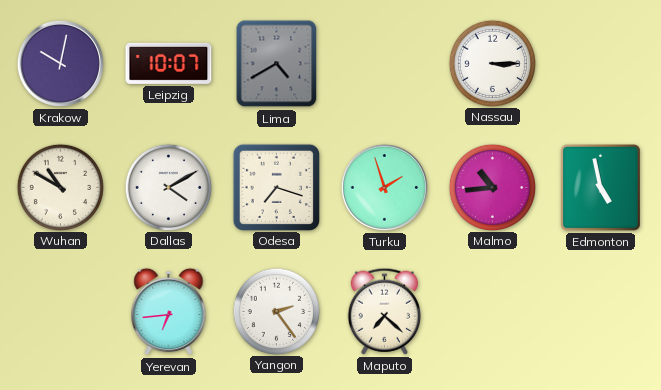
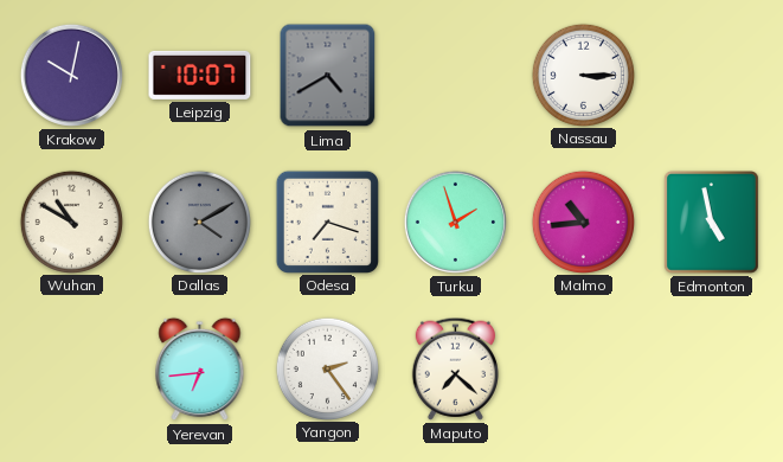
Dallas dial: white -> grey (199, 222)
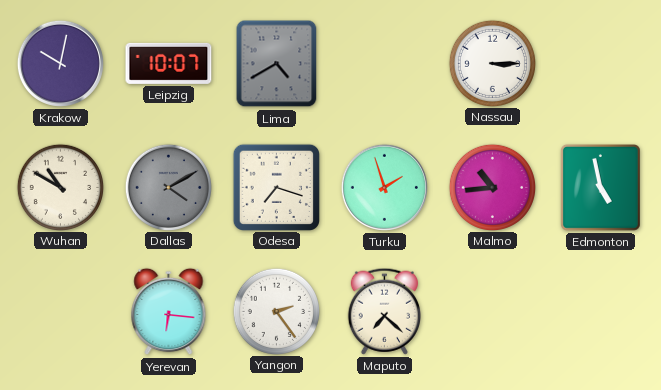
Yerevan: 6:44 -> 6:16 (169, 312)
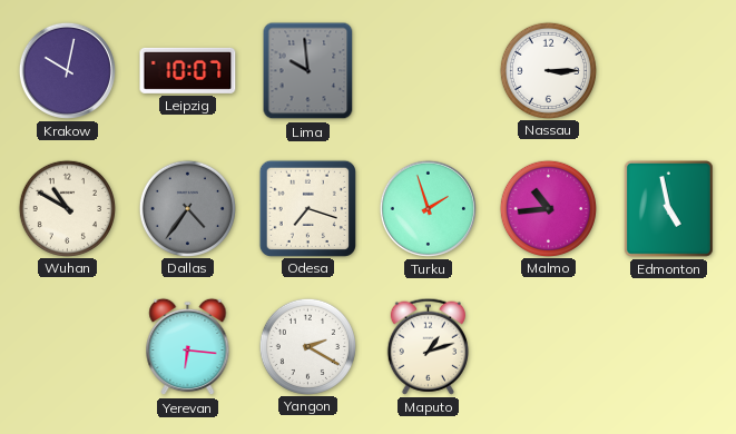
Lima: 4:40 -> 9:59 (308, 71)
Dallas: 4:10 -> 4:36 (187, 208)
Yangon: 2:24 -> 2:20 (307, 346)
Maputo: 7:22 -> 1:12 (428, 346)
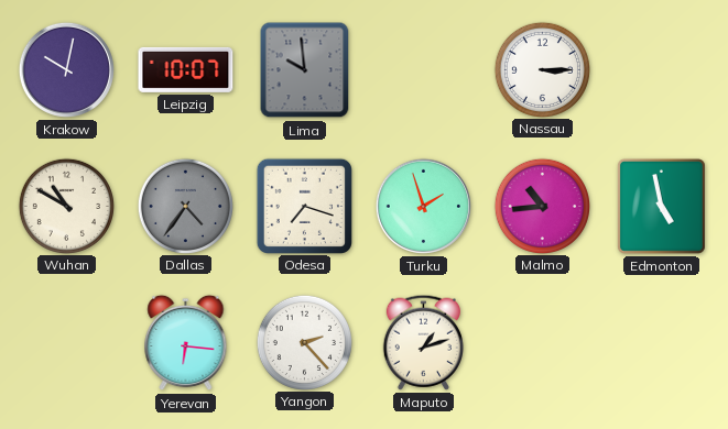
Yangon: 2:20 -> 2:23 (304, 342)
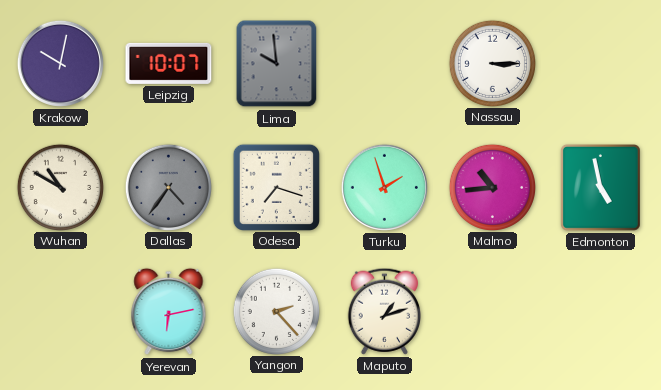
Yerevan: 6:16 -> 6:13 (169, 312)
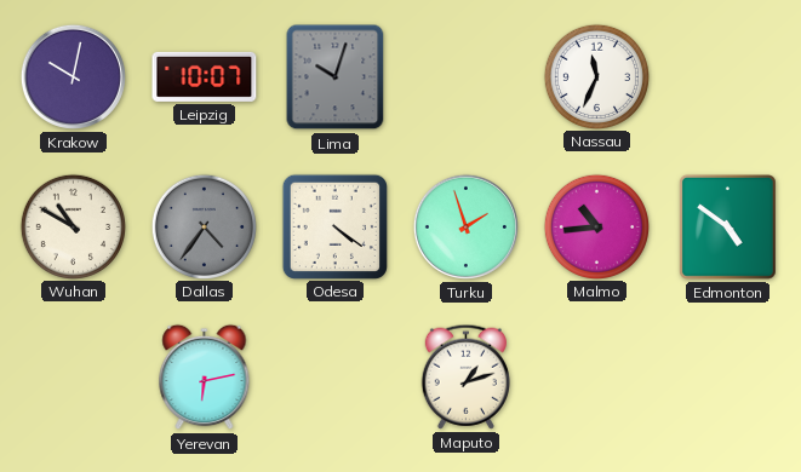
Lima: 9:59 -> 10:03 (336, 77)
Nassau: 3:15 -> 11:34 (596, 76)
Odesa: 7:18 -> 4:21 (334, 226)
Edmonton: 4:58 -> 4:51 (727, 228)
Yangon: 2:23 -> none (276, 311)
